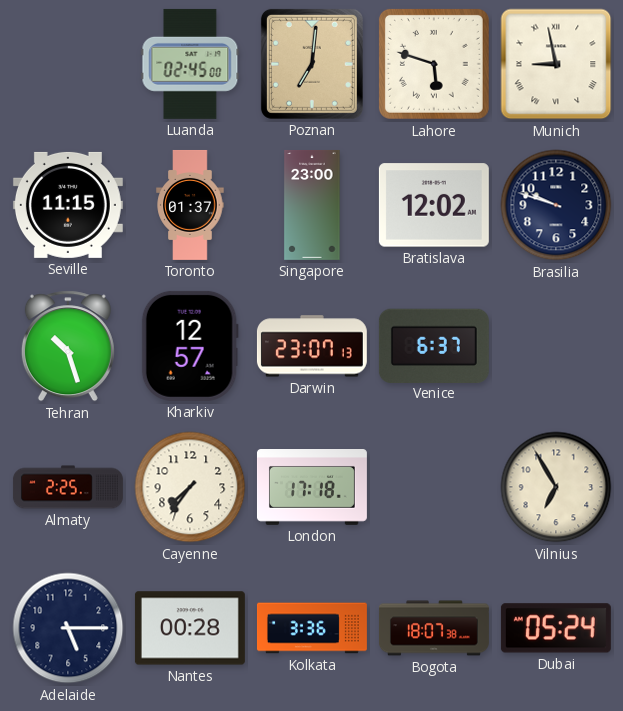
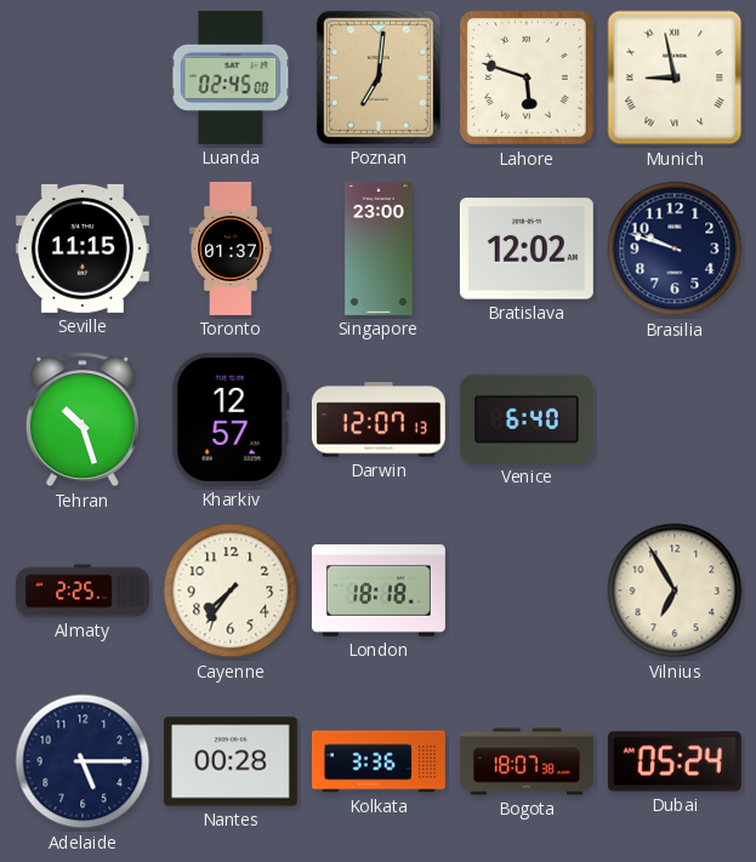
Darwin: 23:07 -> 12:07 (379, 419)
Venice: 6:37 -> 6:40 (527, 418)
London: 17:18 -> 18:18 (379, 592)
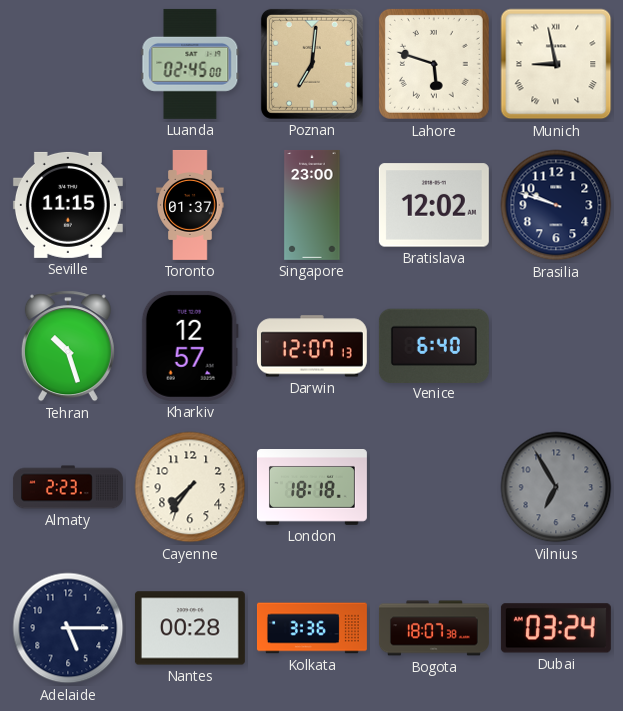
Almaty: 2:25 -> 2:23 (68, 487)
Vilnius dial: cream -> grey (556, 487)
Dubai: 05:24 -> 03:24 (556, 628)
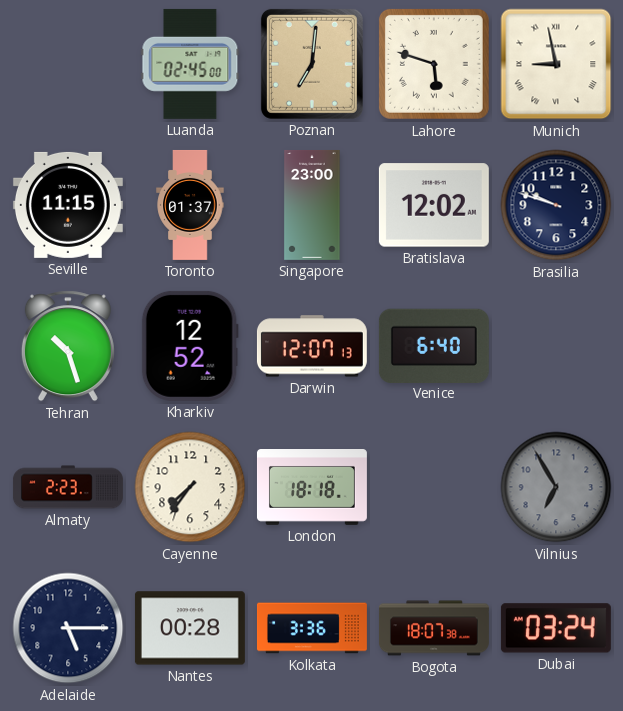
Kharkiv: 12:57 -> 12:52 (190, 346)
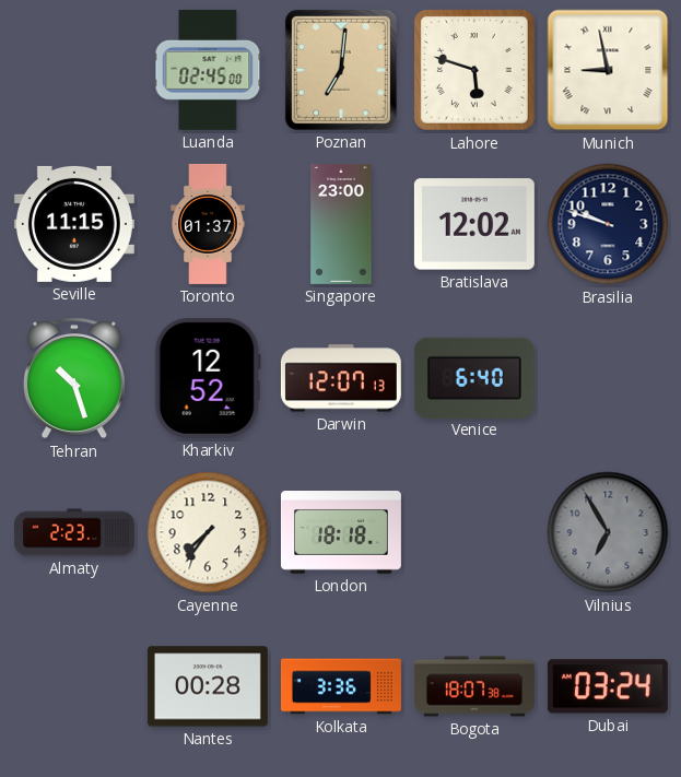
Adelaide: 5:15 -> none (68, 628)
